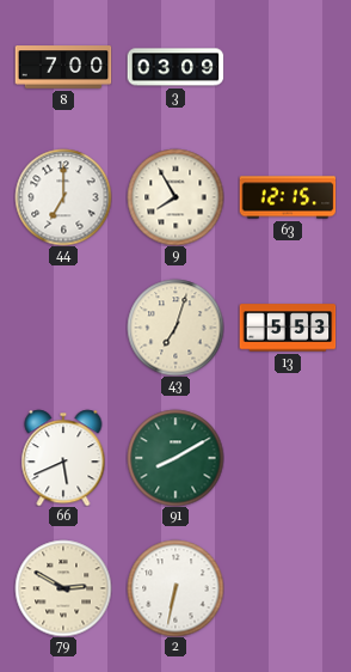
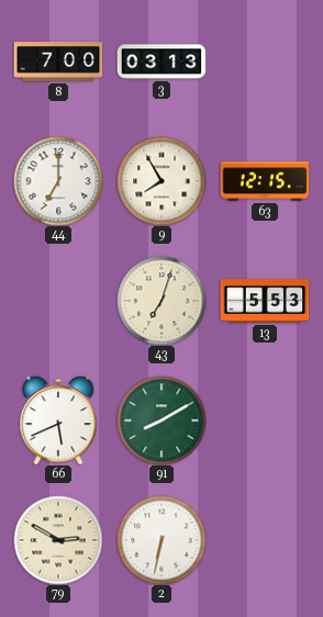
3: 03:09 -> 03:13 (161, 61)
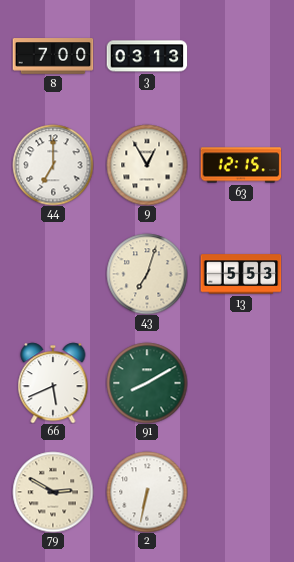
9: 7:55 -> 12:55 (147, 165)
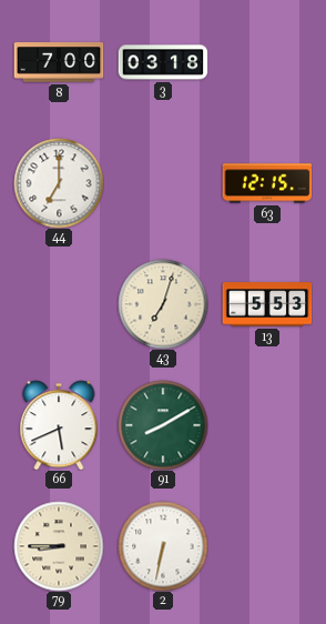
3: 03:13 -> 03:18 (163, 62)
9: 12:55 -> none (147, 165)
79: 2:50 -> 8:45 (59, 546)
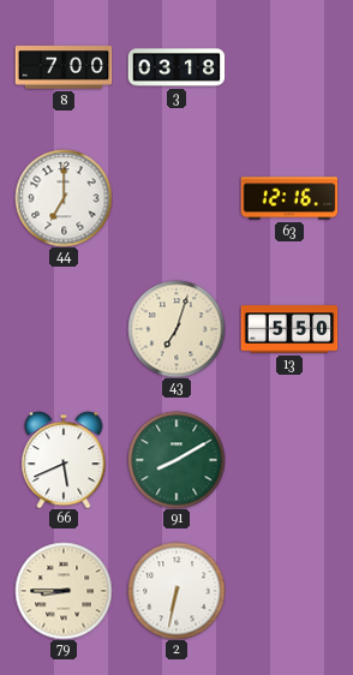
63: 12:15 -> 12:16 (289, 198)
13: 5:53 -> 5:50 (289, 329)
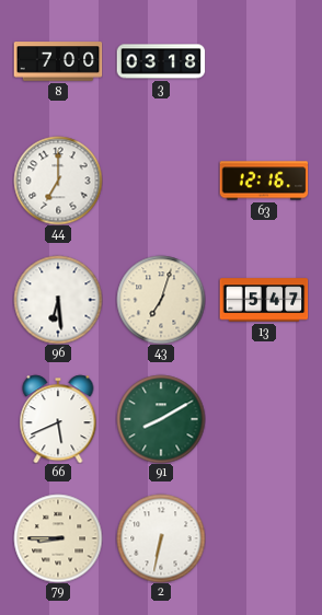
96: none -> 6:29 (58, 300)
13: 5:50 -> 5:47 (264, 300)
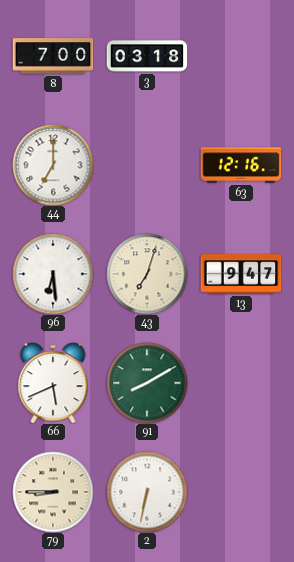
13: 5:47 -> 9:47 (241, 274)
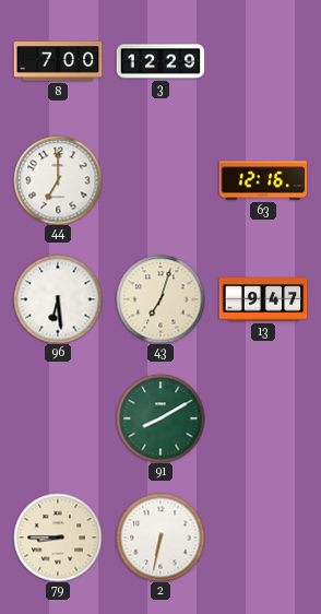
3: 03:18 -> 12:29 (160, 61)
66: 5:41 -> none (53, 383)
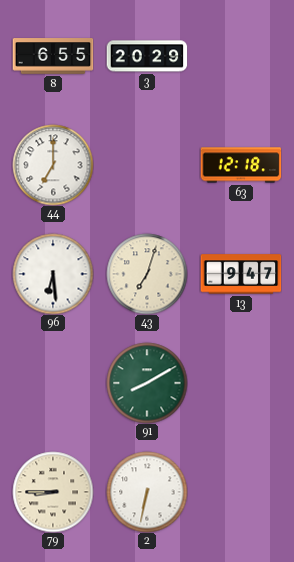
8: 7:00 -> 6:55 (53, 56)
3: 12:29 -> 20:29 (147, 56)
63: 12:16 -> 12:18 (241, 165)
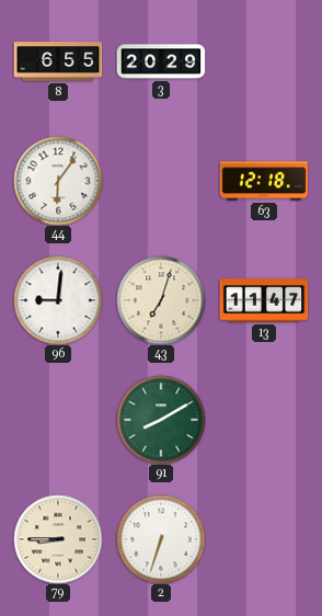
44: 7:00 -> 6:06 (58, 181)
96: 6:29 -> 9:01 (58, 300)
13: 9:47 -> 11:47 (264, 300)
2: 6:32 -> 6:33 (161, 539)
